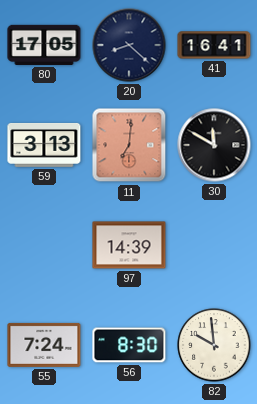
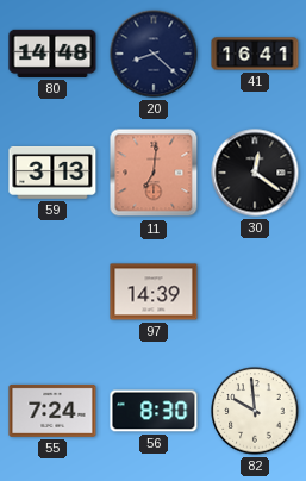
80: 17:05 -> 14:48 (52, 54)
30: 11:50 -> 12:21 (255, 173)
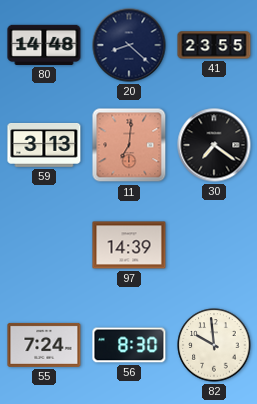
41: 16:41 -> 23:55 (214, 45)
30: 12:21 -> 7:21 (214, 145)
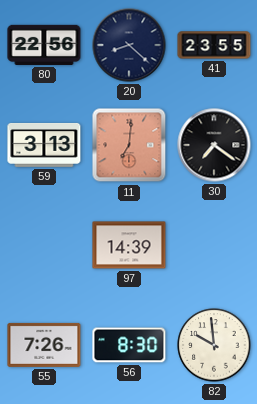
80: 14:48 -> 22:56 (44, 45)
55: 7:24 -> 7:26 (44, 345)
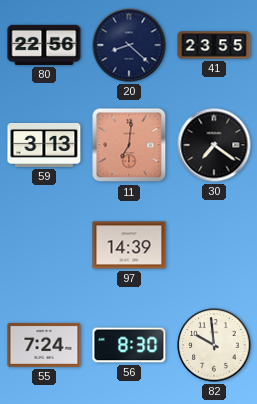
55: 7:26 -> 7:24 (44, 345)
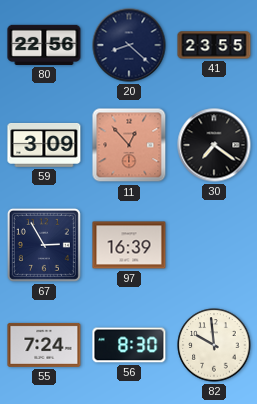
59: 3:13 -> 3:09 (44, 145)
11: 7:01 -> 12:53 (129, 145)
67: none -> 2:55 (44, 245)
97: 14:39 -> 16:39 (129, 245)
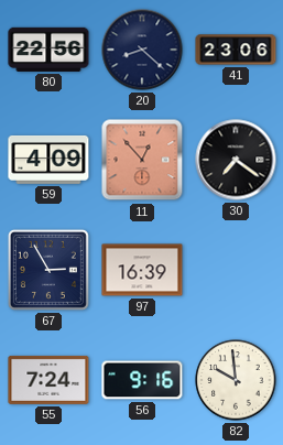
41: 23:55 -> 23:06 (236, 50)
59: 3:09 -> 4:09 (48, 160)
56: 8:30 -> 9:16 (142, 380)
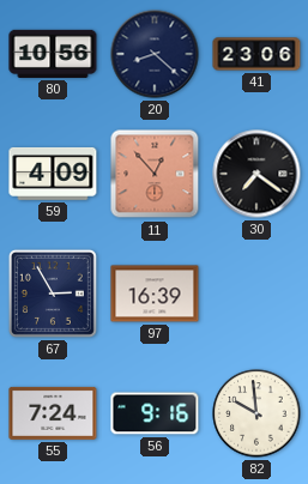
80: 22:56 -> 10:56 (53, 54)
